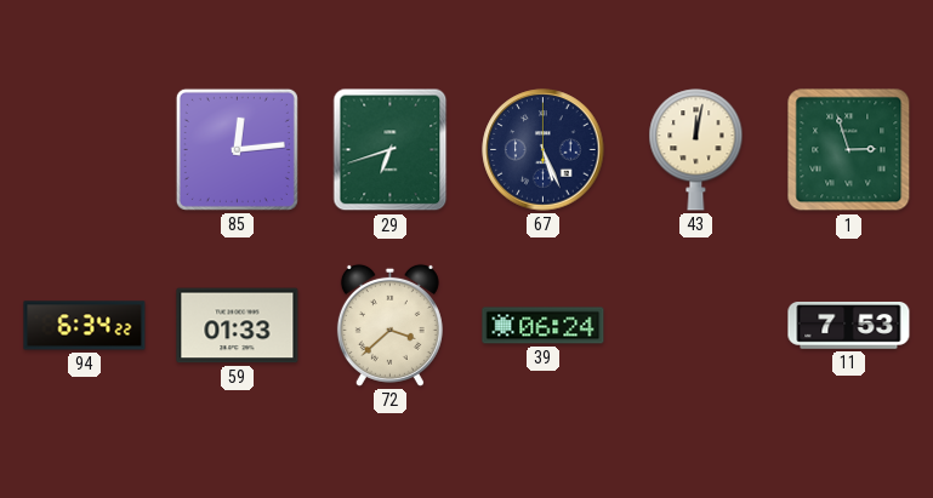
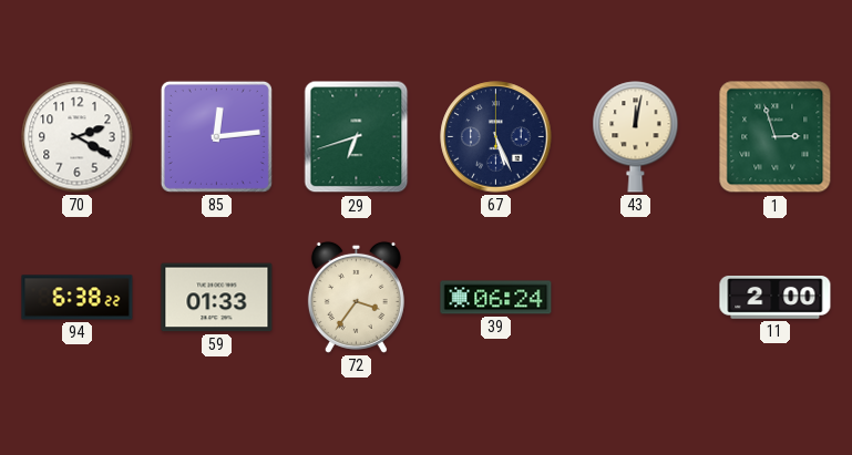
70: none -> 2:20 (78, 137)
94: 6:34 -> 6:38 (78, 298)
72: 3:38 -> 3:36 (356, 297)
11: 7:53 -> 2:00 (776, 298)
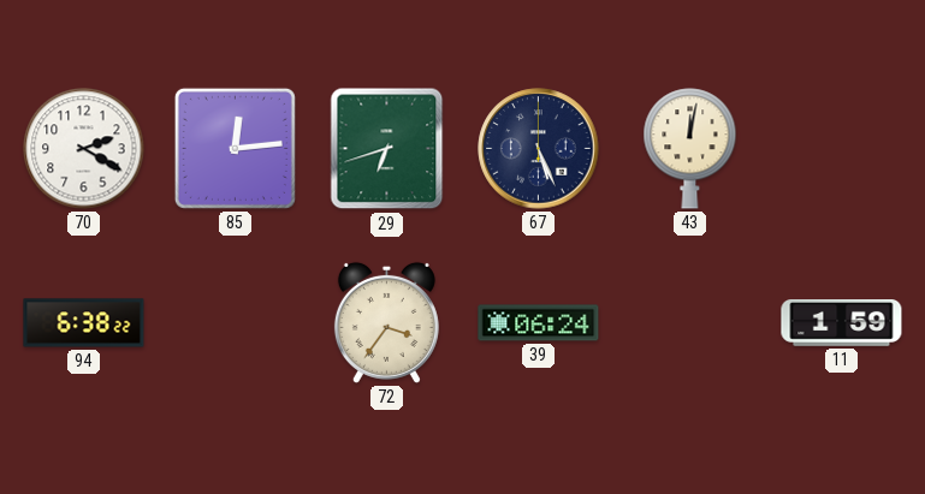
1: 2:57 -> none (776, 137)
59: 01:33 -> none (217, 298)
11: 2:00 -> 1:59 (842, 323)
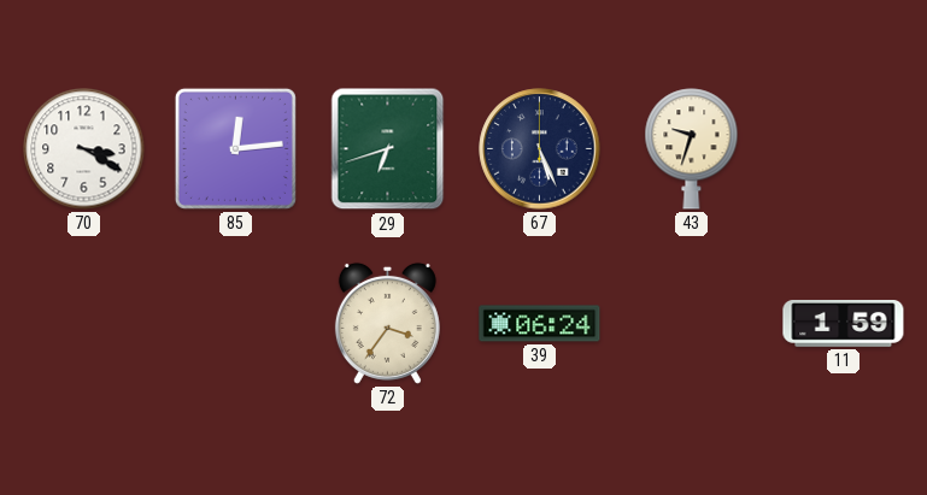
70: 2:20 -> 3:20 (84, 149)
43: 12:02 -> 9:33 (692, 149)
94: 6:38 -> none (84, 323)
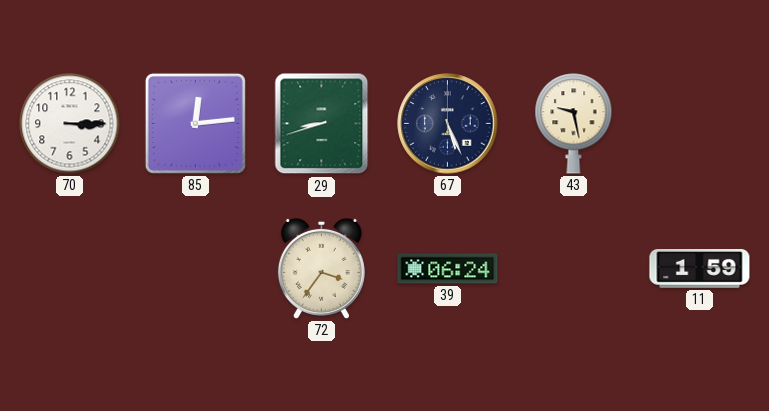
70: 3:20 -> 3:15 (70, 124)
29: 6:42 -> 8:42 (322, 124)
43: 9:33 -> 9:28 (574, 124)
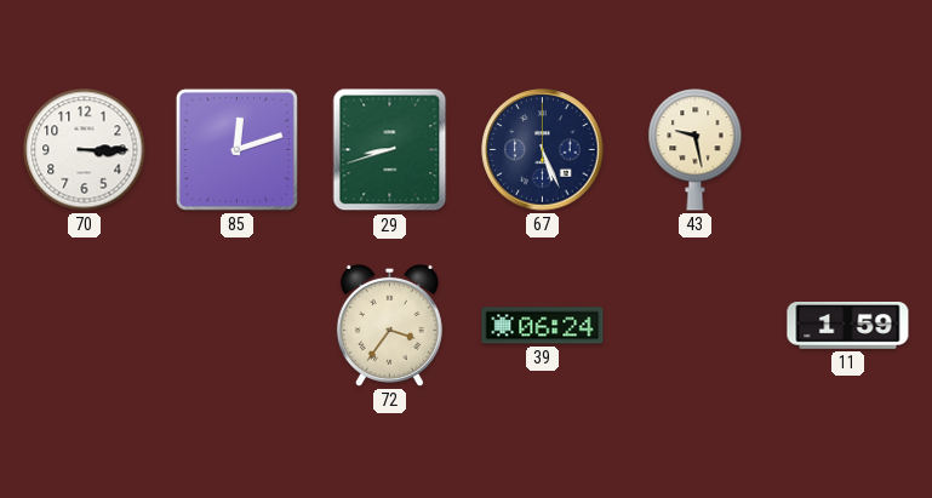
85: 12:14 -> 12:12 (236, 149)
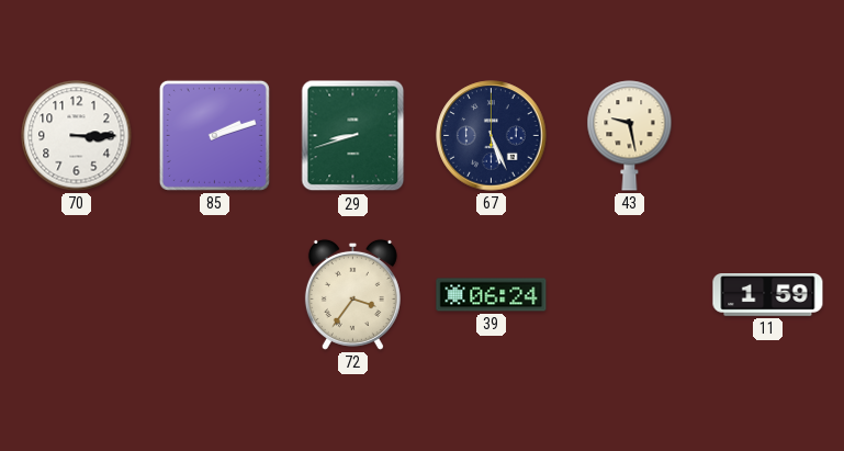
85: 12:12 -> 2:12 (214, 135)
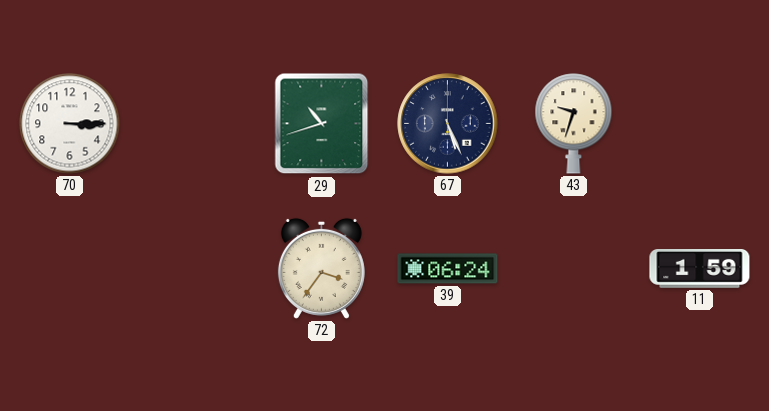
85: 2:12 -> none (214, 135)
29: 8:42 -> 10:42 (322, 124)
43: 9:28 -> 9:33 (574, 124)
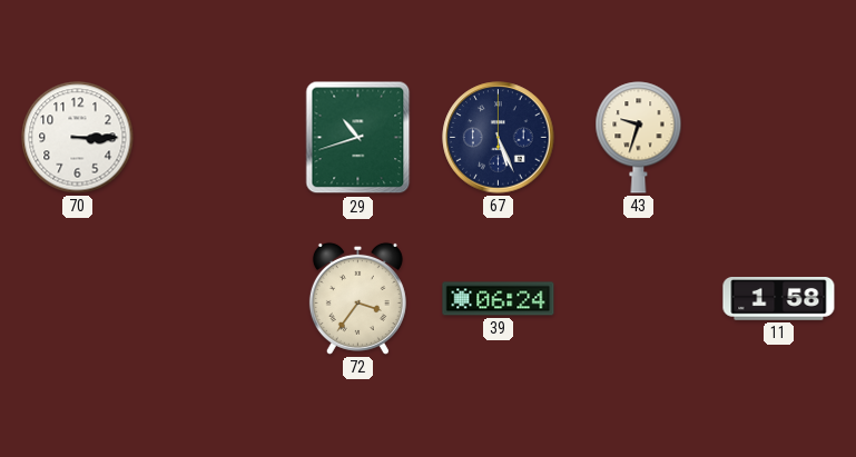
11: 1:59 -> 1:58 (779, 299)
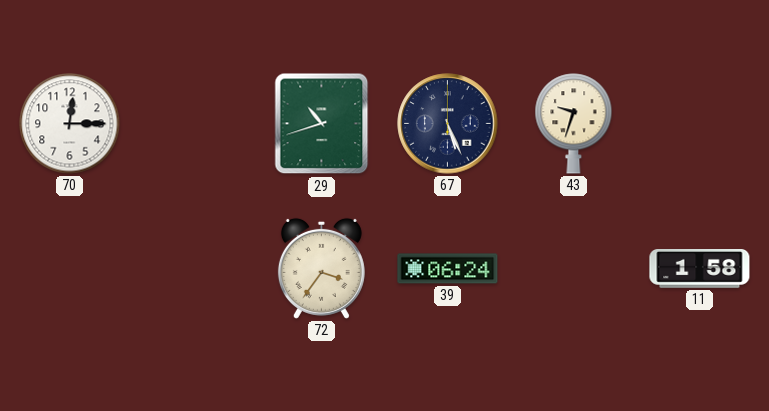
70: 3:15 -> 12:15 (70, 124)
